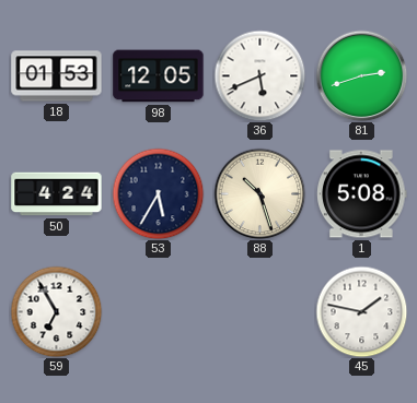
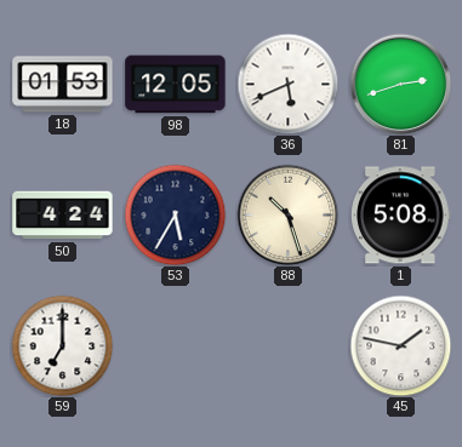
59: 6:55 -> 7:00 (62, 345)
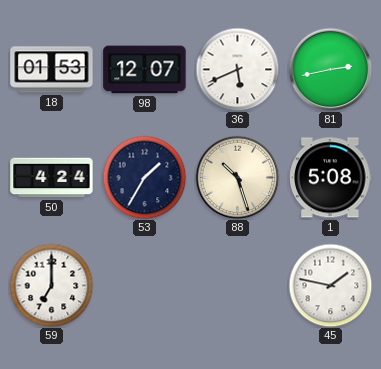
98: 12:05 -> 12:07 (145, 70)
81: 2:42 -> 2:43 (330, 69)
53: 5:35 -> 1:35 (144, 177)
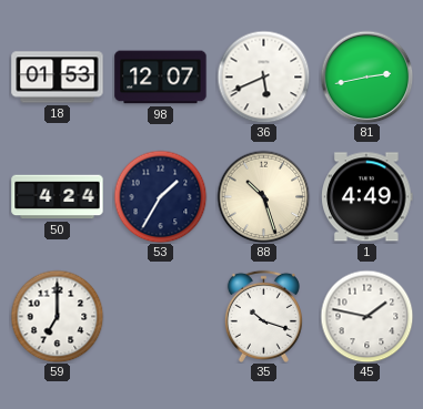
1: 5:08 -> 4:49 (367, 197)
35: none -> 10:18 (263, 316)
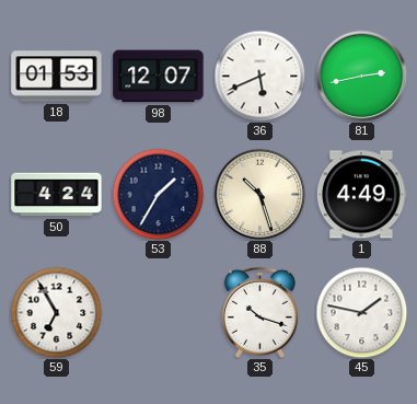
59: 7:00 -> 6:55 (56, 312)
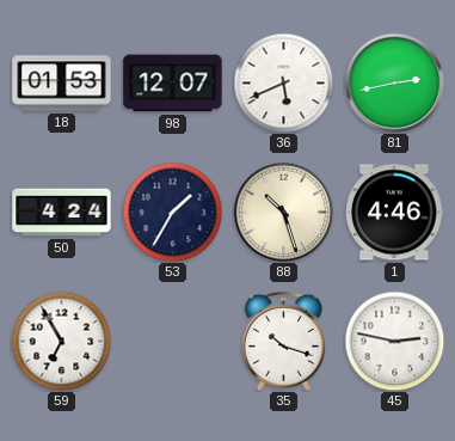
1: 4:49 -> 4:46 (395, 213)
45: 1:47 -> 2:47 (394, 341)
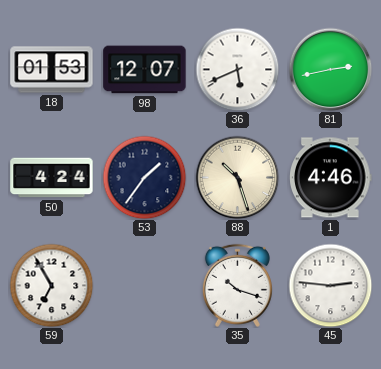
53: 1:35 -> 1:36 (144, 177)
45: 2:47 -> 2:46 (330, 285)
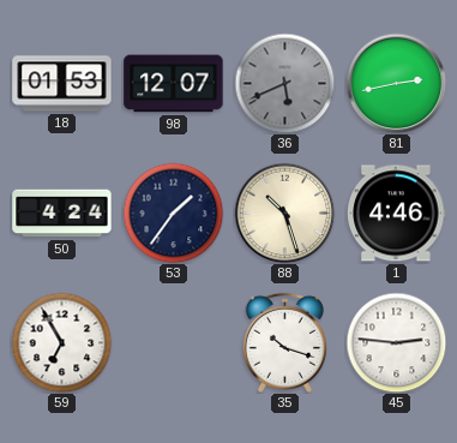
36 dial: white -> grey (284, 83)
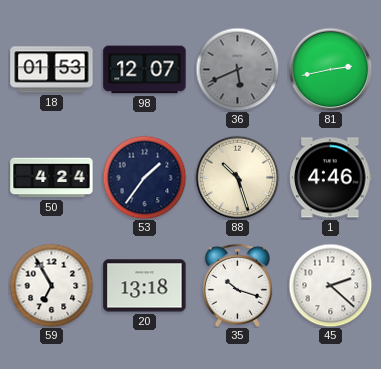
20: none -> 13:18 (145, 286)
45: 2:46 -> 2:22 (330, 285)
